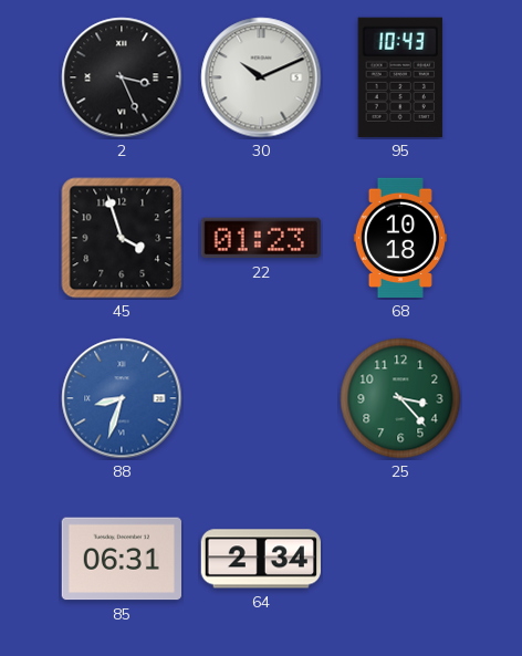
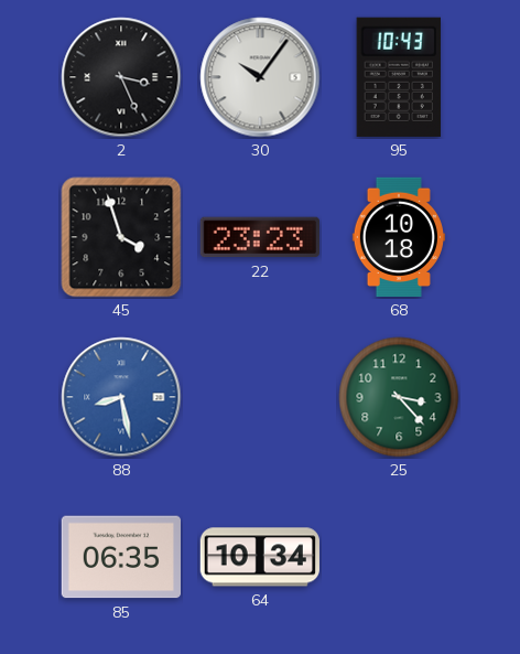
30: 10:11 -> 10:06 (260, 77)
22: 01:23 -> 23:23 (260, 237)
88: 8:33 -> 8:28 (121, 397)
85: 06:31 -> 06:35 (120, 557)
64: 2:34 -> 10:34 (260, 557)
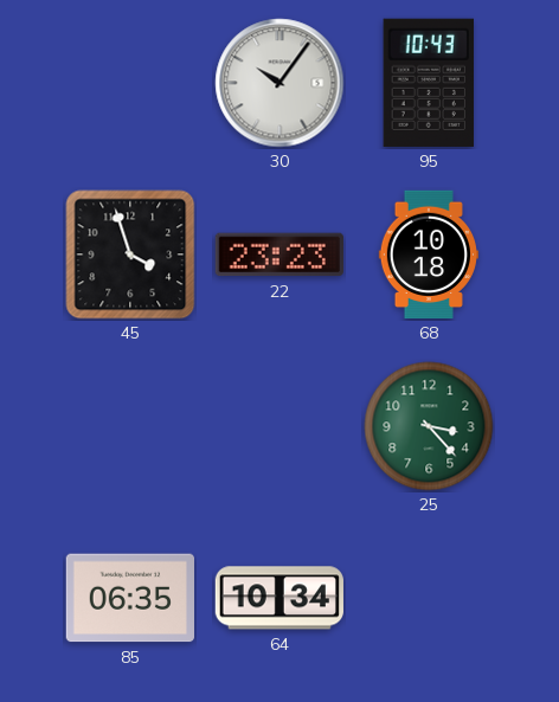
2: 3:26 -> none (121, 77)
88: 8:28 -> none (121, 397)
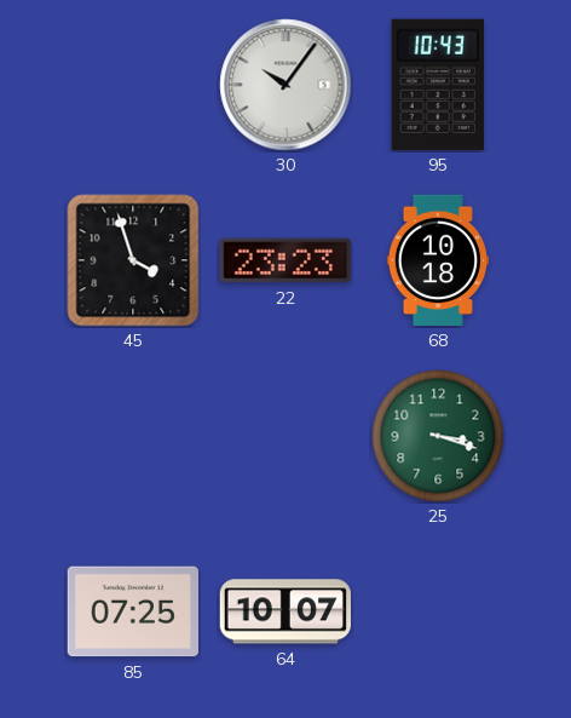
25: 3:23 -> 3:18 (438, 436)
85: 06:35 -> 07:25 (132, 611)
64: 10:34 -> 10:07 (285, 611)
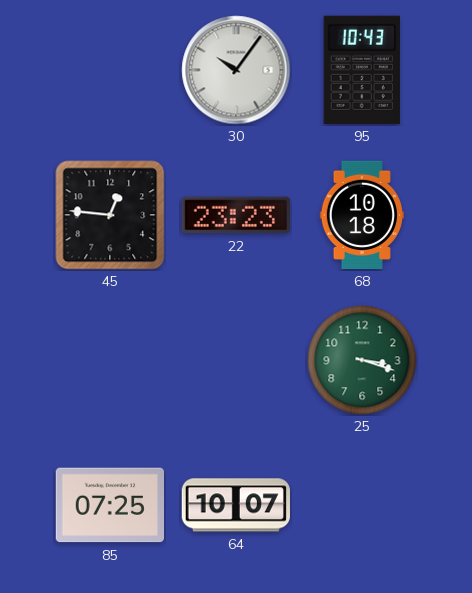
45: 3:57 -> 12:46 (110, 215)
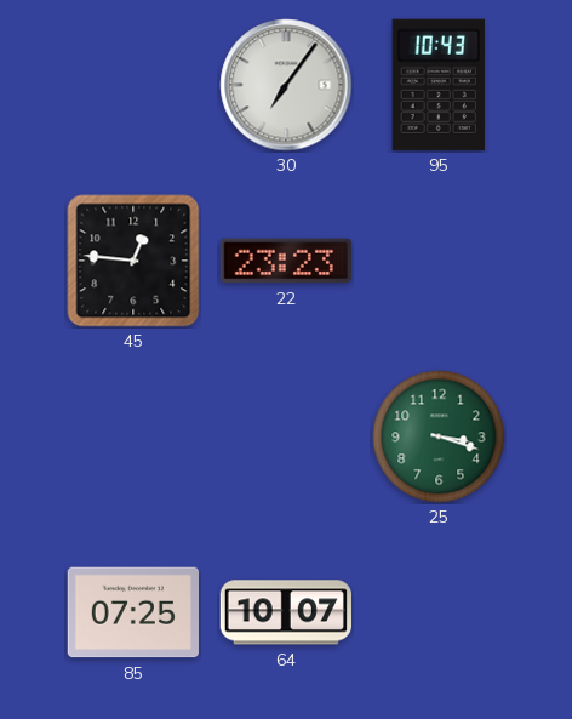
30: 10:06 -> 7:06 (286, 85)
68: 10:18 -> none (362, 215)
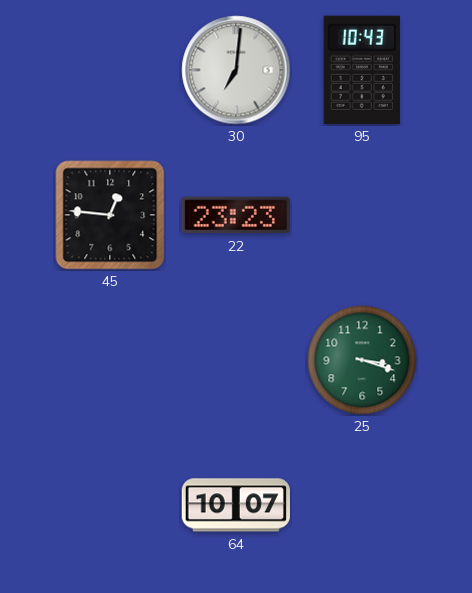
30: 7:06 -> 7:01 (236, 70)
85: 07:25 -> none (132, 612)
